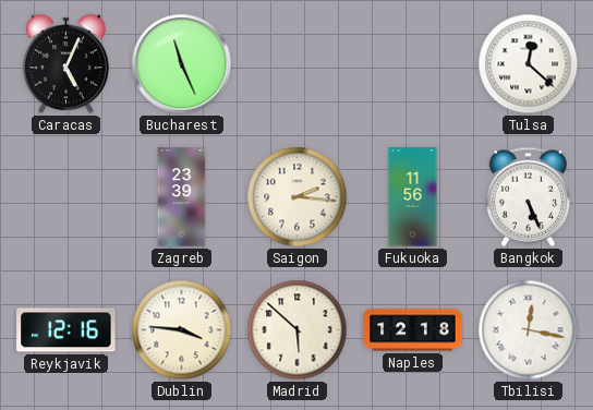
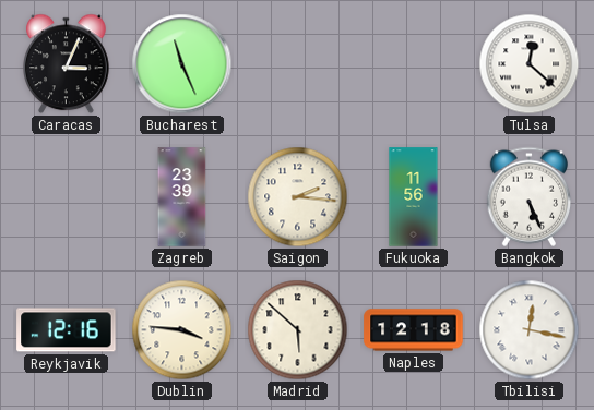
Caracas: 5:04 -> 3:04 (67, 64)
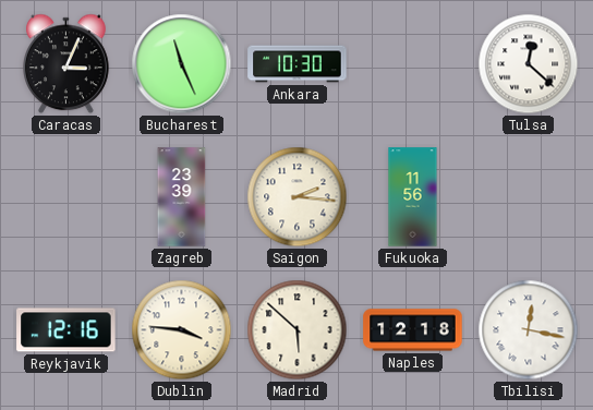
Ankara: none -> 10:30 (298, 64)
Bangkok: 5:26 -> none (528, 196)
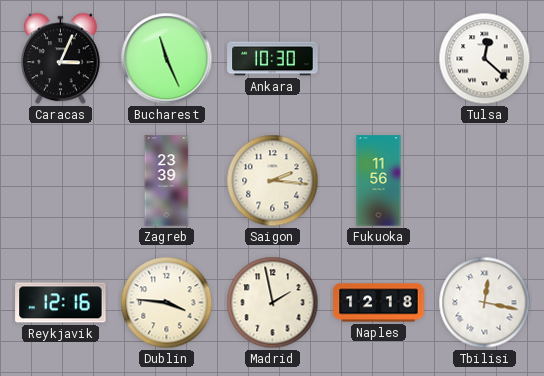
Madrid: 5:52 -> 1:58 (273, 303)
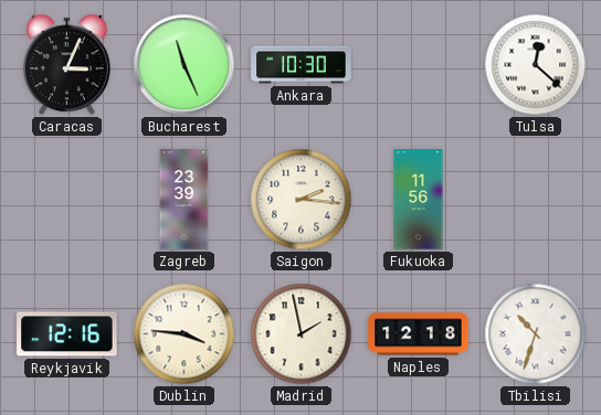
Tbilisi: 12:17 -> 10:33 (536, 334)
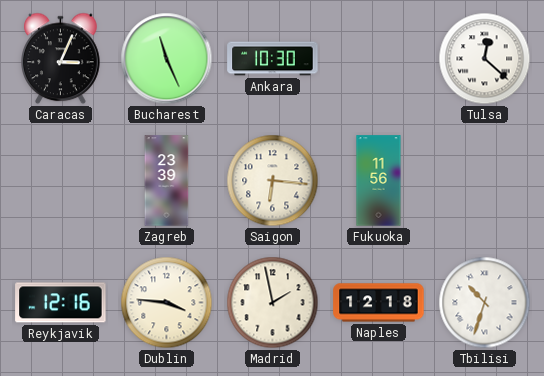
Saigon: 2:16 -> 6:16 (273, 181)
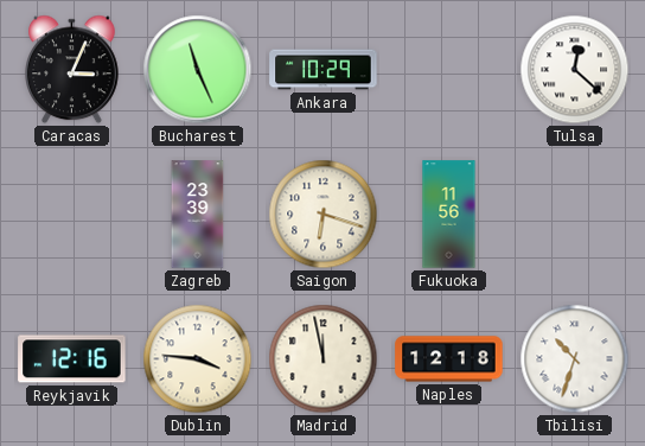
Ankara: 10:30 -> 10:29 (324, 70)
Saigon: 6:16 -> 6:18 (324, 215)
Madrid: 1:58 -> 11:58 (324, 359)
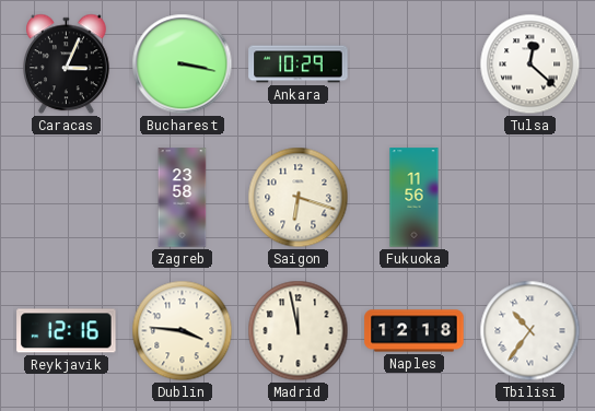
Bucharest: 11:26 -> 3:17 (183, 64)
Zagreb: 23:39 -> 23:58 (183, 198)
Tbilisi: 10:33 -> 10:36 (530, 331)
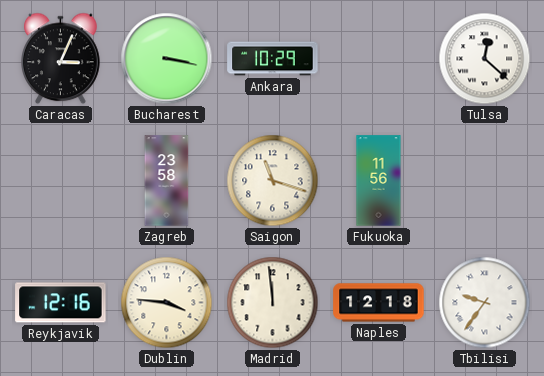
Saigon: 6:18 -> 11:18 (273, 181)
Madrid: 11:58 -> 11:59 (273, 303)
Tbilisi: 10:36 -> 9:36 (485, 303)
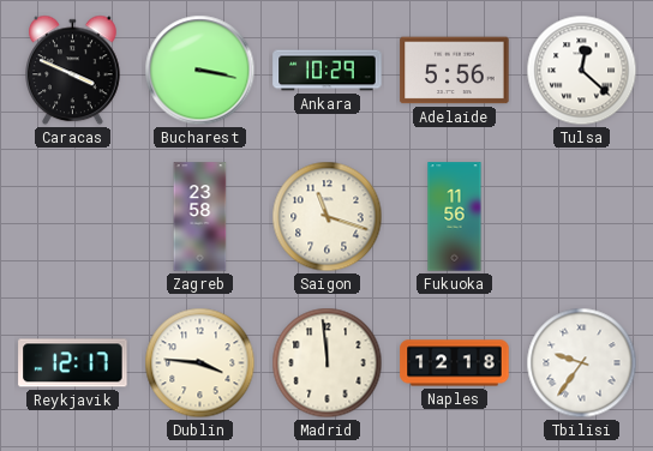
Caracas: 3:04 -> 3:49 (73, 71)
Adelaide: none -> 5:56 (455, 71)
Reykjavik: 12:16 -> 12:17 (73, 363)
